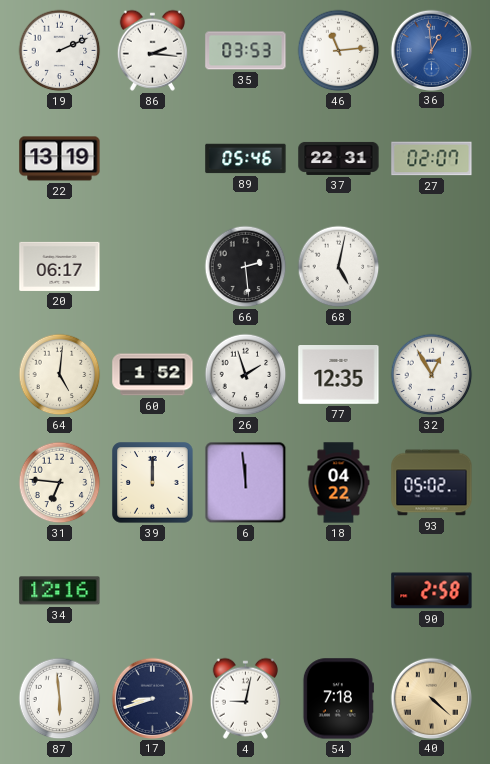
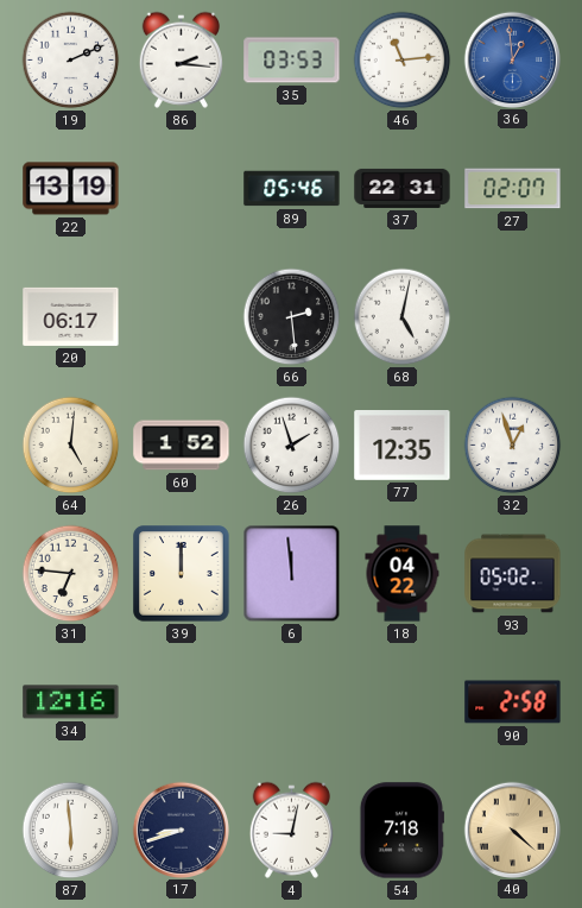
32: 12:55 -> 12:57 (513, 446)
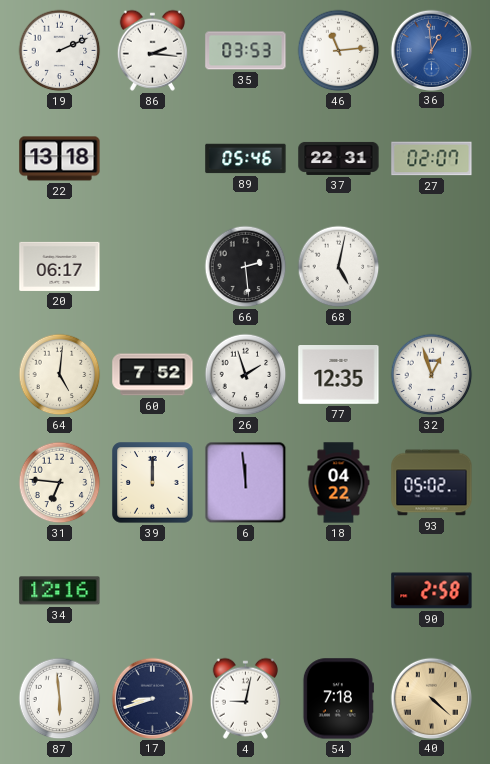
22: 13:19 -> 13:18 (60, 159)
60: 1:52 -> 7:52 (153, 375)
